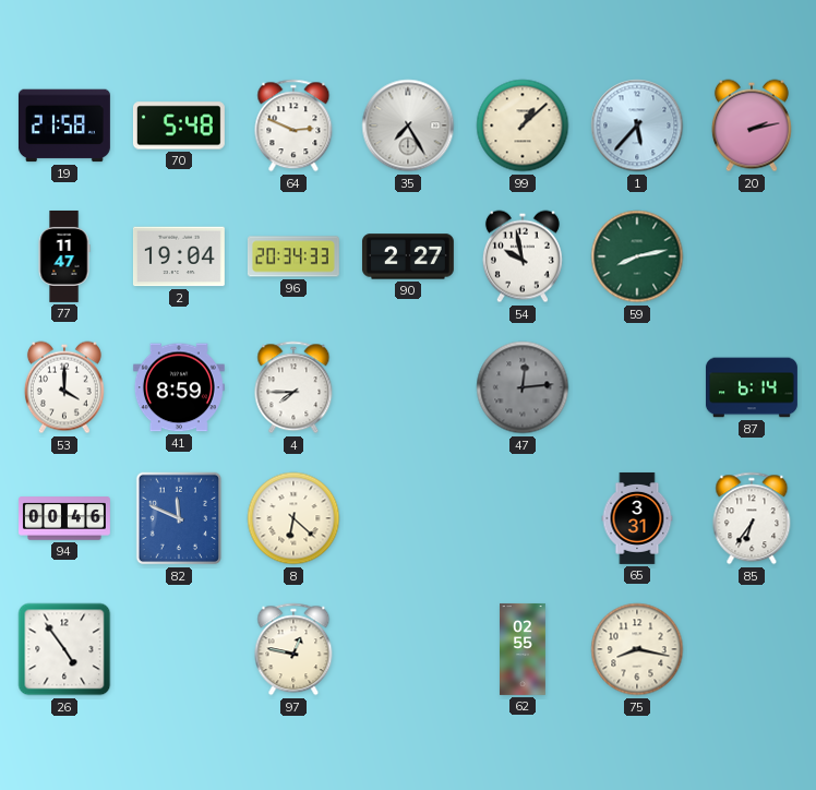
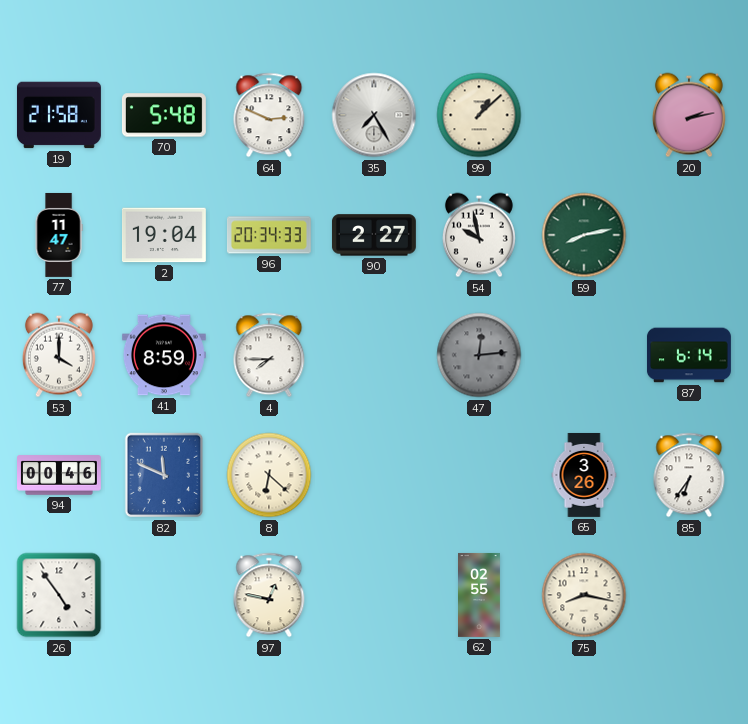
1: 5:37 -> none (637, 125)
65: 3:31 -> 3:26 (584, 475)
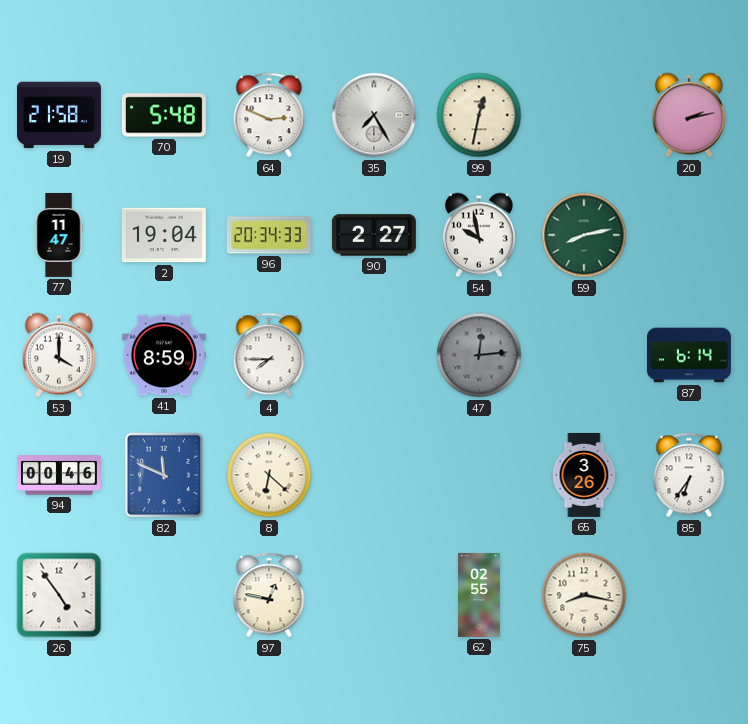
99: 1:08 -> 12:32 (479, 115)
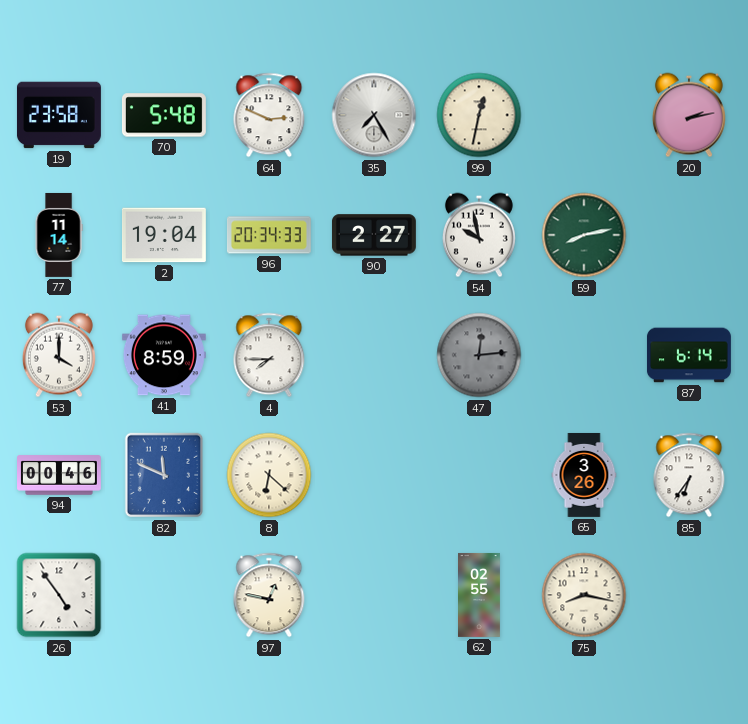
19: 21:58 -> 23:58 (59, 115)
77: 11:47 -> 11:14 (59, 235)
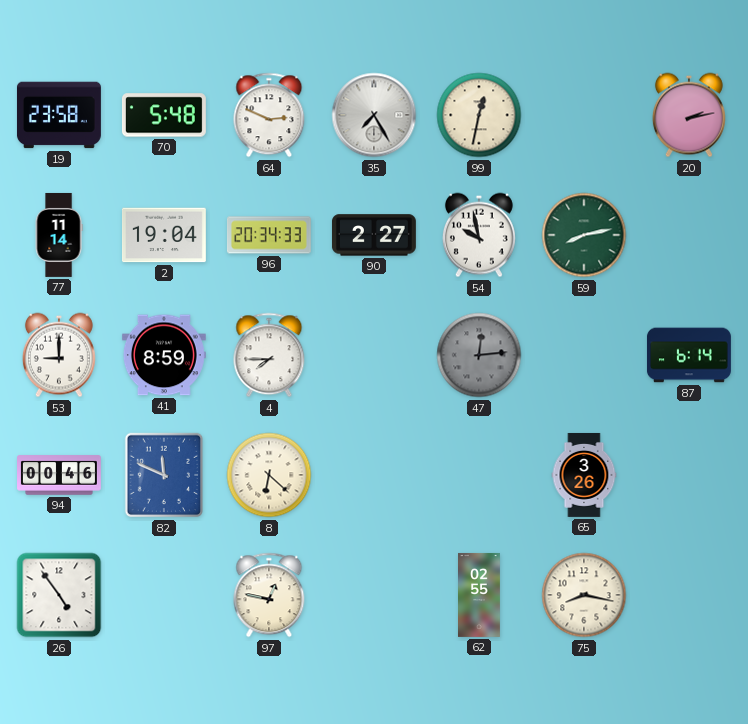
53: 4:00 -> 9:00 (59, 355)
85: 6:36 -> none (689, 475)
